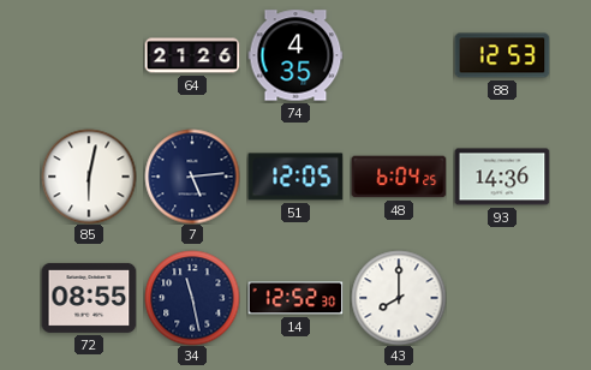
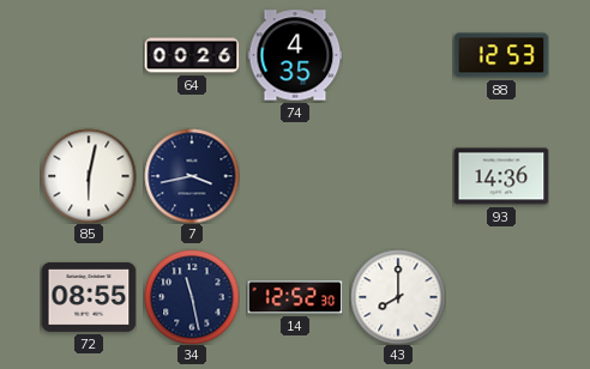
64: 21:26 -> 00:26 (192, 55)
7: 5:14 -> 3:43 (192, 176)
51: 12:05 -> none (295, 177)
48: 6:04 -> none (399, 177)
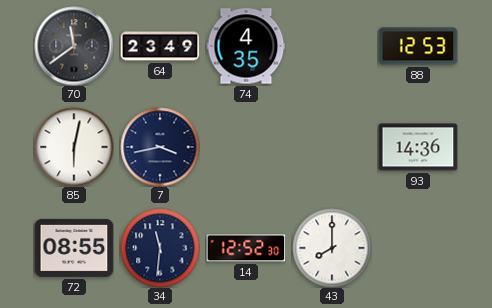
70: none -> 11:39 (74, 46)
64: 00:26 -> 23:49 (160, 46)
34: 11:28 -> 11:31 (160, 248)
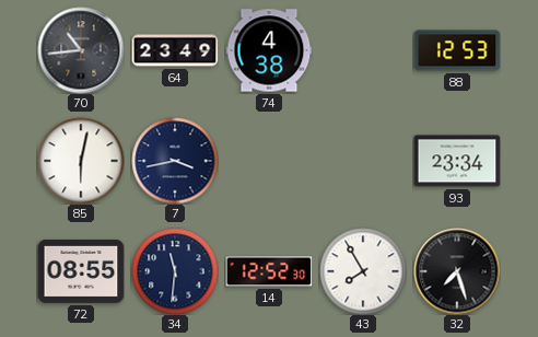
70: 11:39 -> 10:44 (81, 50)
74: 4:35 -> 4:38 (269, 50)
93: 14:36 -> 23:34 (457, 161)
43: 8:00 -> 7:55 (363, 271)
32: none -> 7:27 (457, 271)
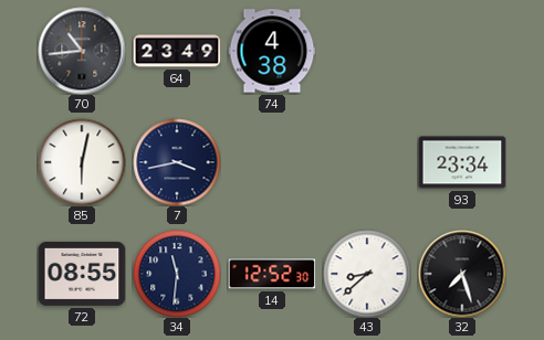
88: 12:53 -> none (457, 50)
43: 7:55 -> 8:38 (367, 274)
